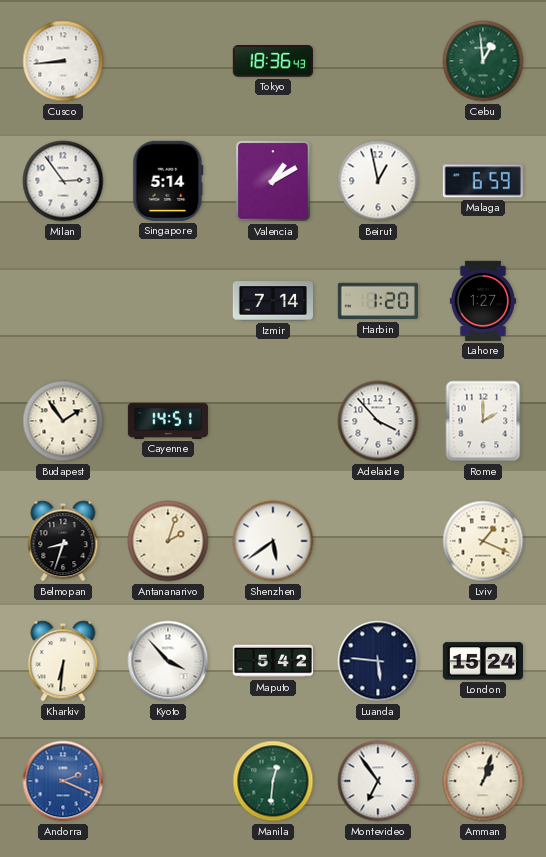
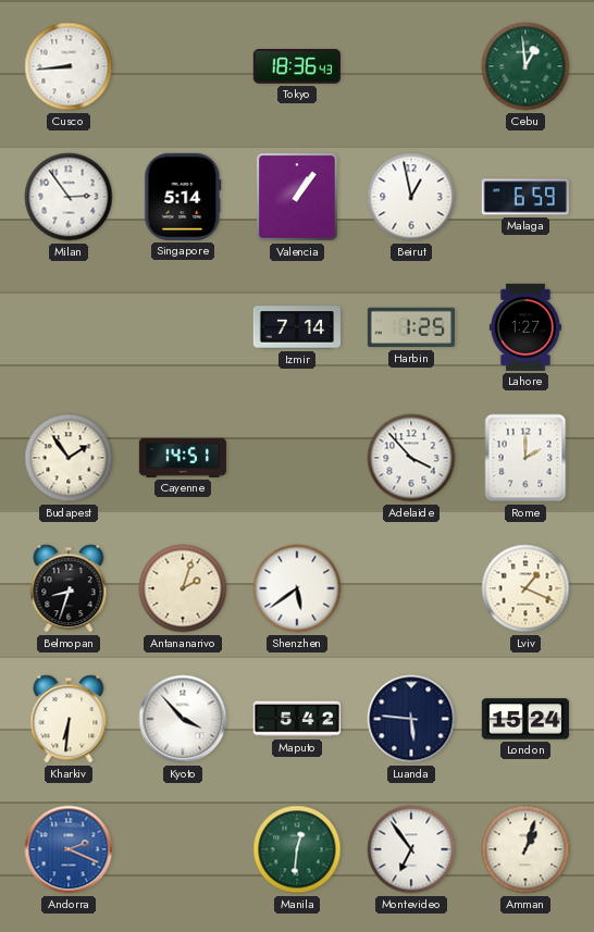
Valencia: 1:10 -> 1:06 (297, 197)
Harbin: 1:20 -> 1:25 (411, 327)
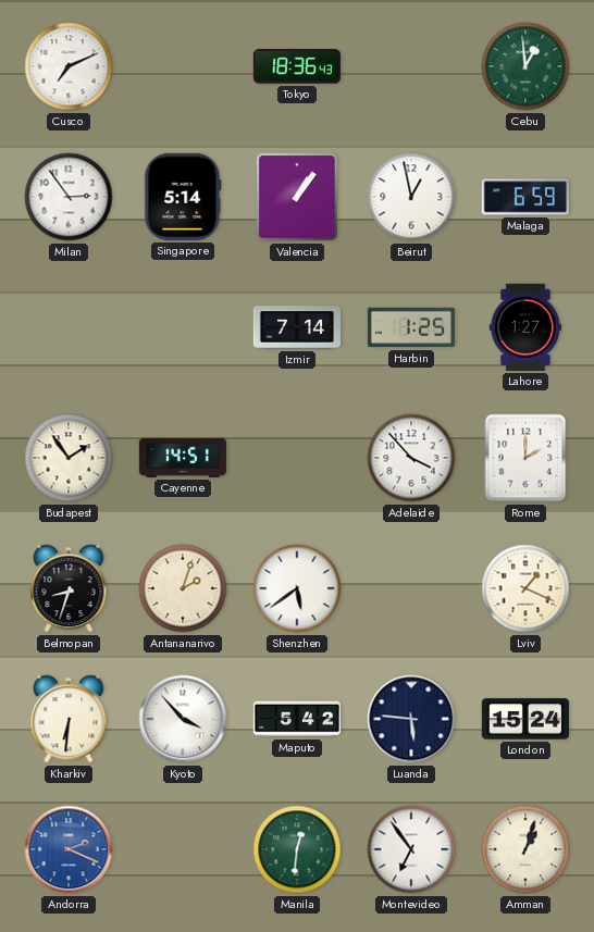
Cusco: 8:44 -> 7:11 (69, 66)
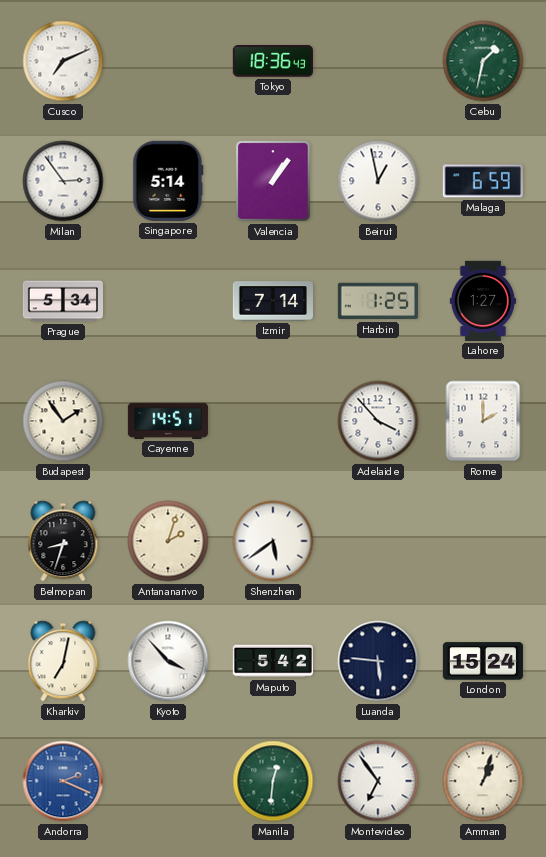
Cebu: 12:59 -> 1:32 (483, 61)
Prague: none -> 5:34 (62, 301)
Lviv: 1:19 -> none (525, 588)
Kharkiv: 6:31 -> 7:02 (63, 661)
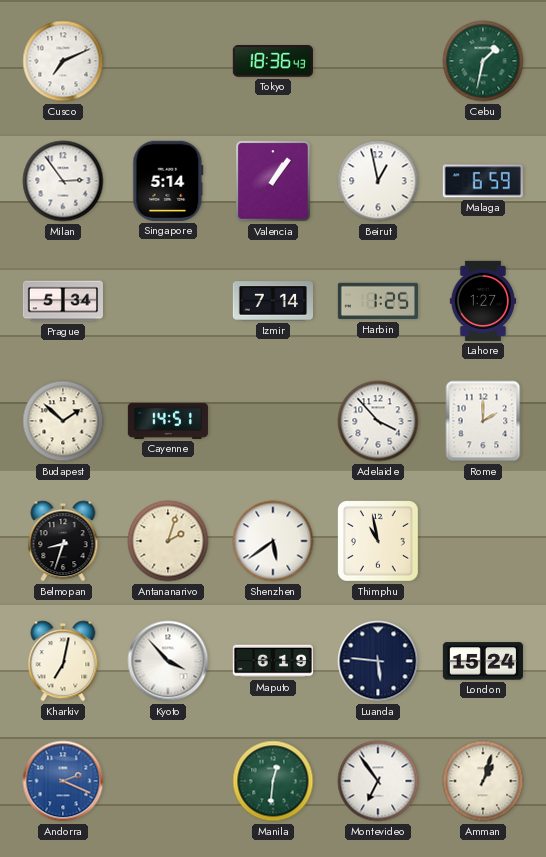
Budapest: 1:54 -> 1:52 (63, 421)
Thimphu: none -> 10:58 (379, 542)
Maputo: 5:42 -> 6:19 (272, 661)
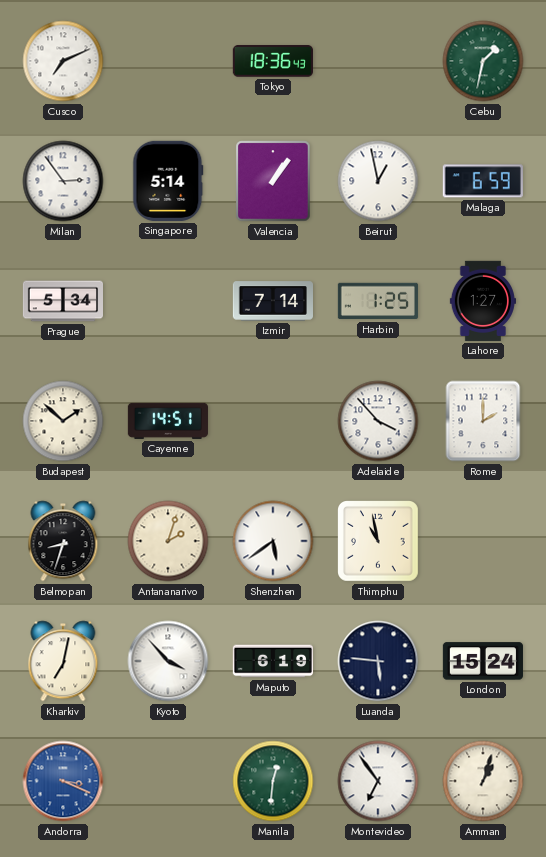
Andorra: 2:19 -> 3:19 (63, 781)
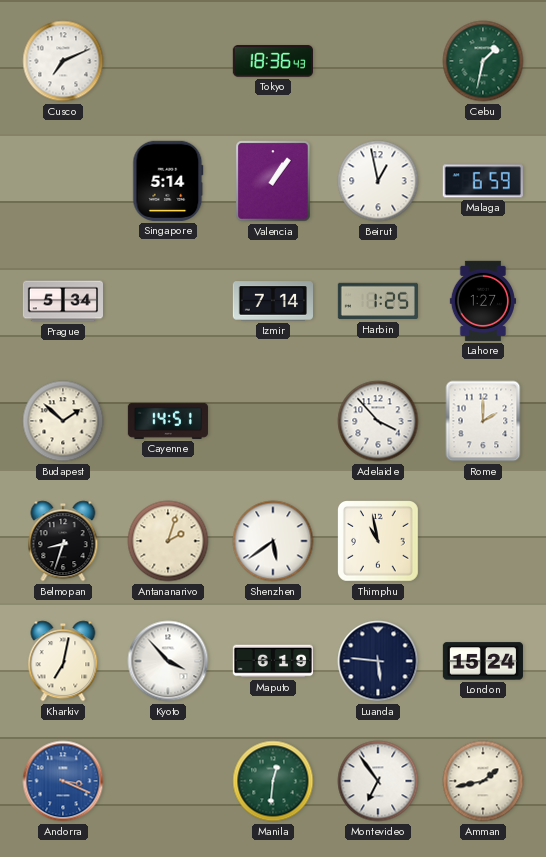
Milan: 2:54 -> none (63, 181)
Amman: 1:03 -> 1:43 (483, 781)
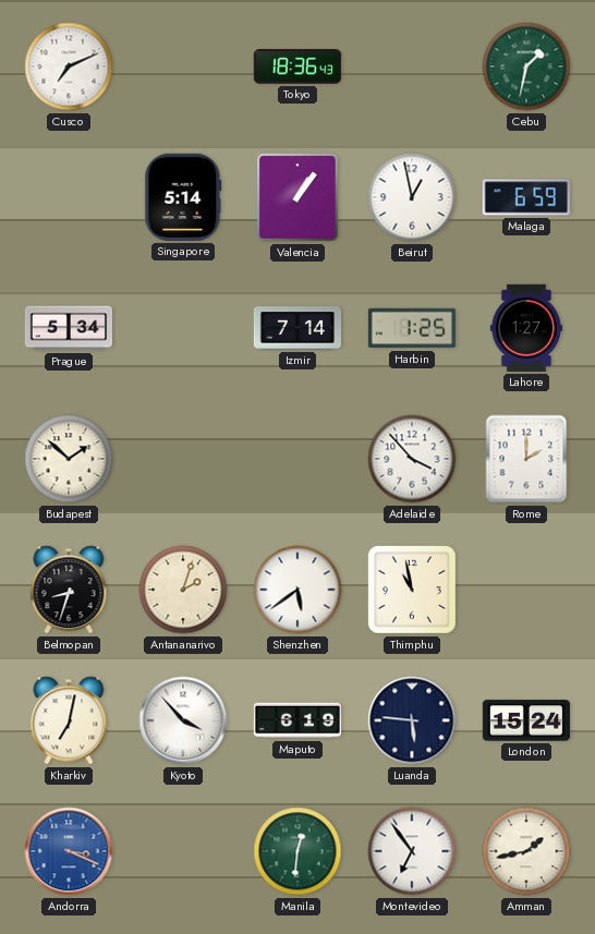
Cayenne: 14:51 -> none (168, 421)
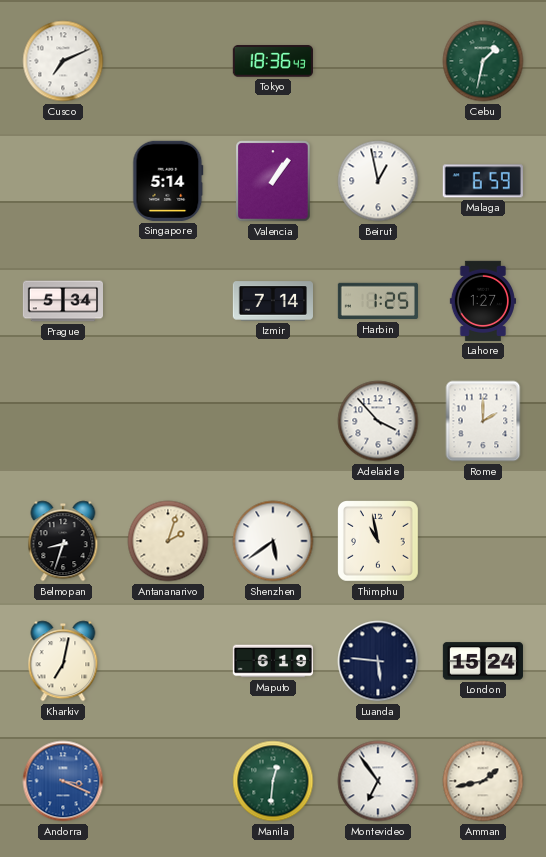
Budapest: 1:52 -> none (69, 459)
Kyoto: 3:53 -> none (183, 720)
